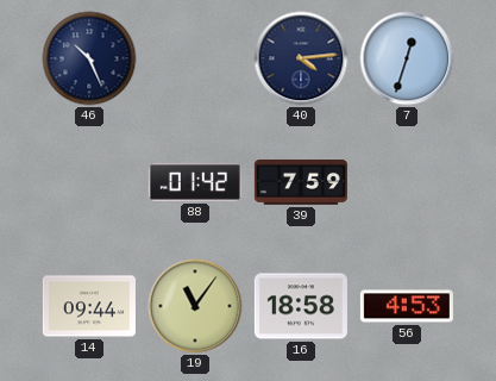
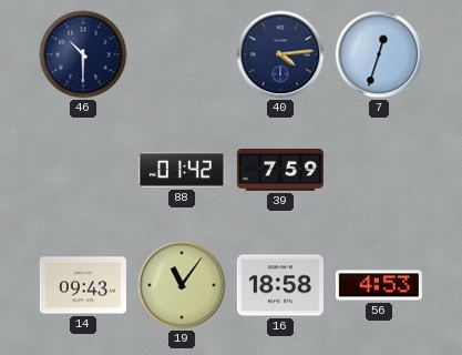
46: 10:26 -> 10:30 (83, 54)
14: 09:44 -> 09:43 (83, 285)
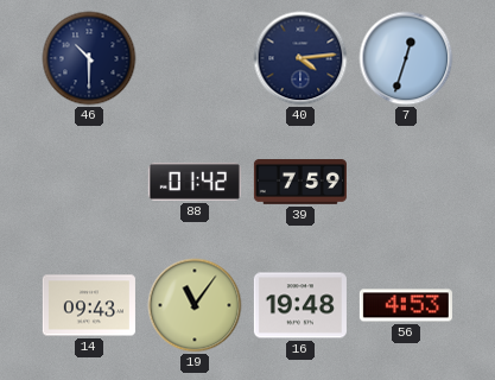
16: 18:58 -> 19:48 (300, 305)
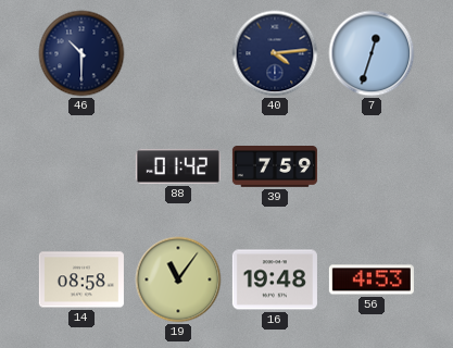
14: 09:43 -> 08:58 (81, 279)
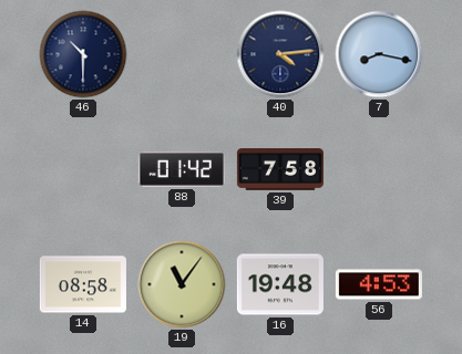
7: 12:33 -> 8:17 (379, 54)
39: 7:59 -> 7:58 (280, 170)
